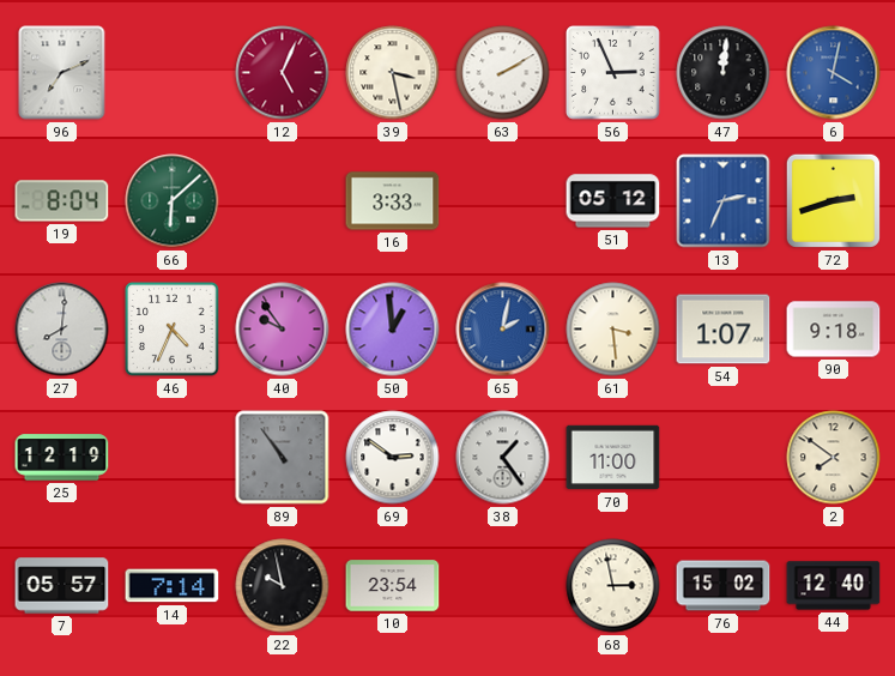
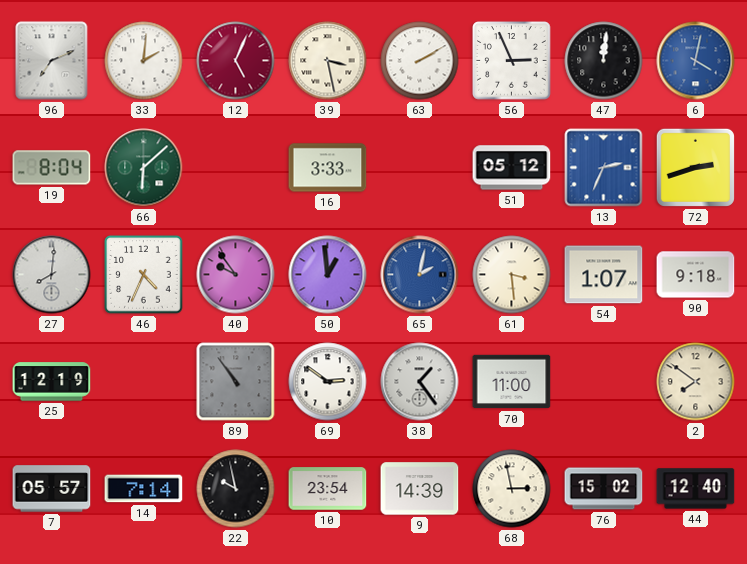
33: none -> 2:01 (144, 61)
9: none -> 14:39 (420, 489)
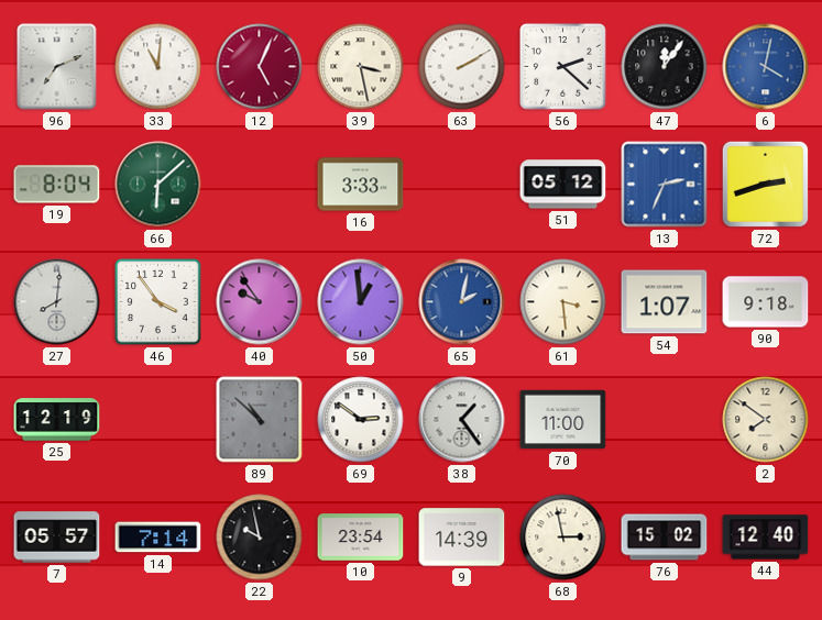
33: 2:01 -> 11:01 (158, 67)
56: 2:56 -> 2:22 (563, 67)
47: 12:01 -> 12:06 (665, 67)
46: 4:34 -> 3:54 (158, 302)
89: 10:54 -> 10:52 (260, 420)
